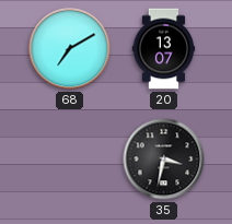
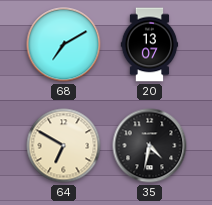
64: none -> 6:50 (64, 146)
35: 3:32 -> 4:32 (150, 146)
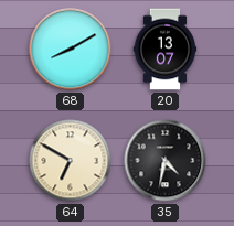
68: 7:10 -> 8:10 (71, 50)
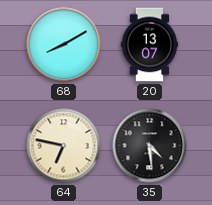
64: 6:50 -> 6:47 (64, 146)
35: 4:32 -> 4:29 (150, 146)
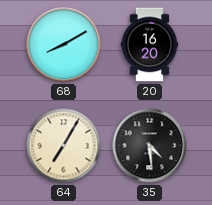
20: 13:07 -> 16:20 (150, 45)
64: 6:47 -> 7:05 (64, 146)
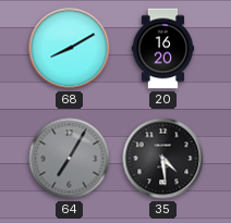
64 dial: cream -> grey (70, 159)
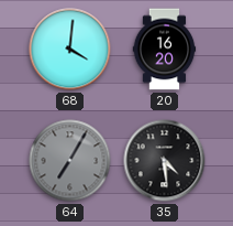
68: 8:10 -> 4:01 (70, 50)
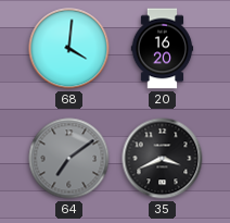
64: 7:05 -> 7:09 (69, 159)
35: 4:29 -> 3:41 (163, 159)
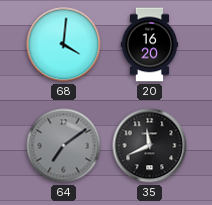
35: 3:41 -> 11:41 (150, 146)
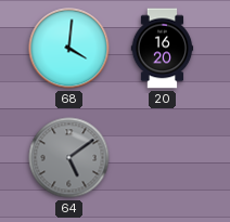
64: 7:09 -> 5:09 (69, 158)
35: 11:41 -> none (150, 146)
